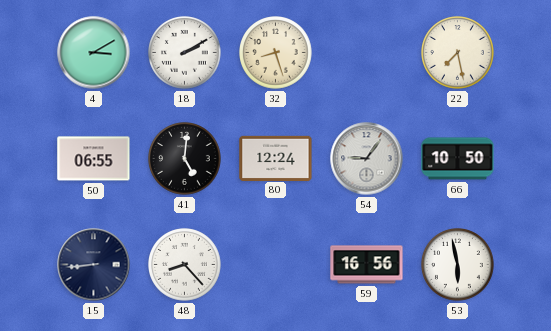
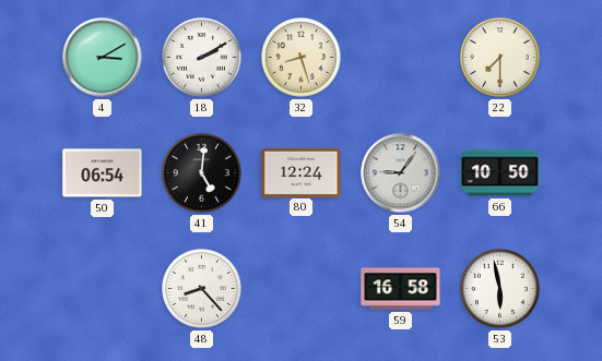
22: 7:28 -> 7:30 (500, 58)
50: 06:55 -> 06:54 (103, 173)
15: 8:44 -> none (94, 265)
59: 16:56 -> 16:58 (401, 289)
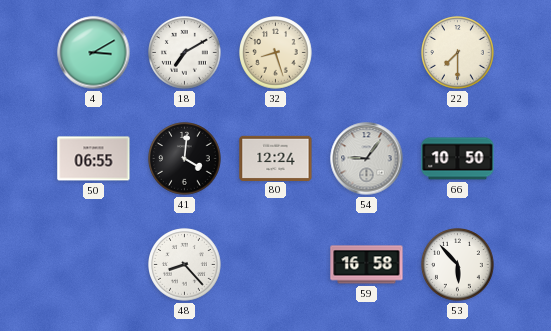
18: 2:10 -> 7:10 (185, 53)
50: 06:54 -> 06:55 (94, 159)
41: 5:01 -> 4:01 (185, 159)
53: 5:58 -> 5:53 (458, 265)
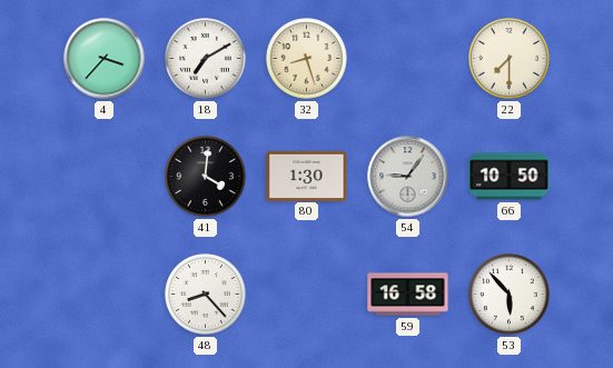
4: 3:10 -> 3:37 (105, 59)
50: 06:55 -> none (94, 159)
80: 12:24 -> 1:30 (307, 176)
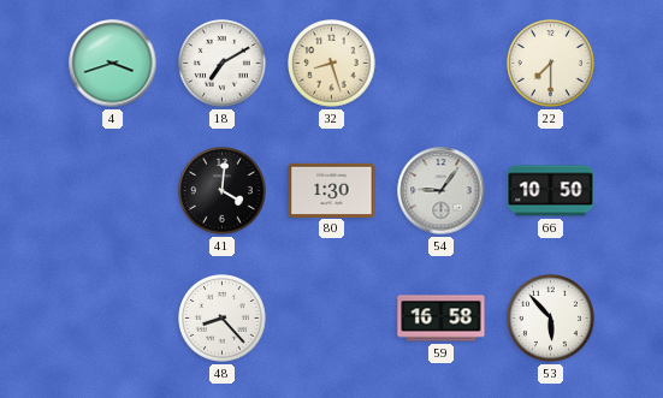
4: 3:37 -> 3:42 (113, 64)
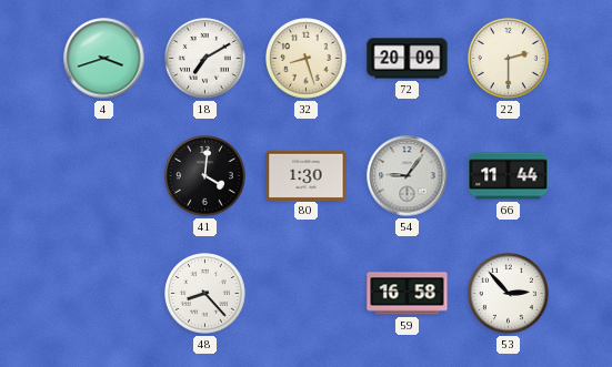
72: none -> 20:09 (408, 59)
22: 7:30 -> 2:30 (509, 59)
66: 10:50 -> 11:44 (509, 176)
53: 5:53 -> 2:53 (509, 294)
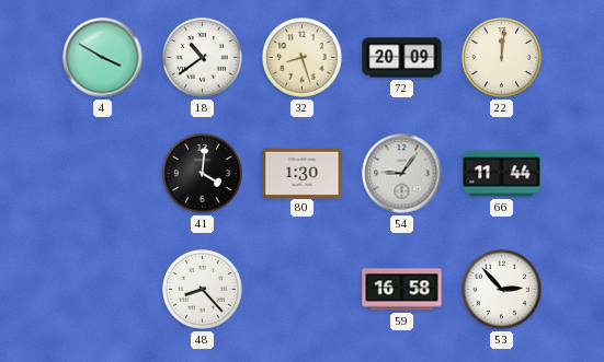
4: 3:42 -> 3:50 (103, 58)
18: 7:10 -> 10:39 (203, 58)
22: 2:30 -> 12:01 (502, 58)
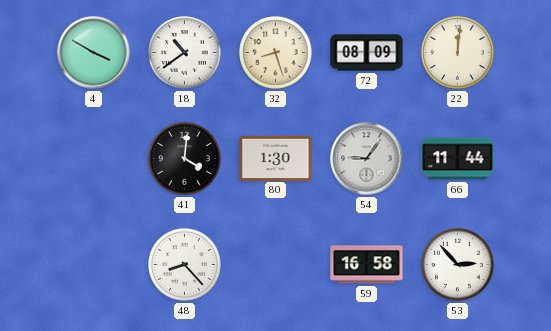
72: 20:09 -> 08:09 (367, 53)
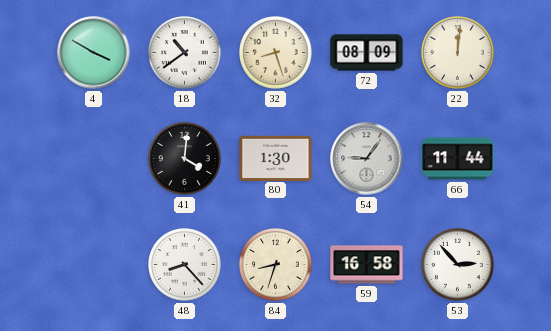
84: none -> 8:33 (276, 265)
